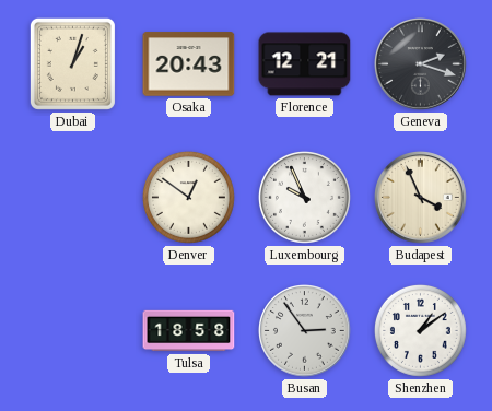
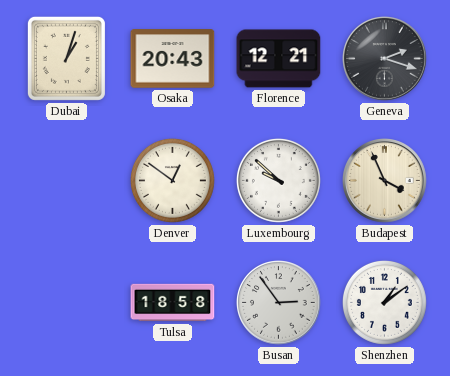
Luxembourg: 9:56 -> 9:52 (278, 180)
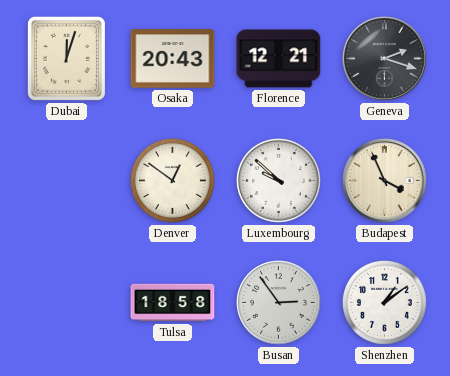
Dubai: 1:03 -> 12:03 (66, 58)
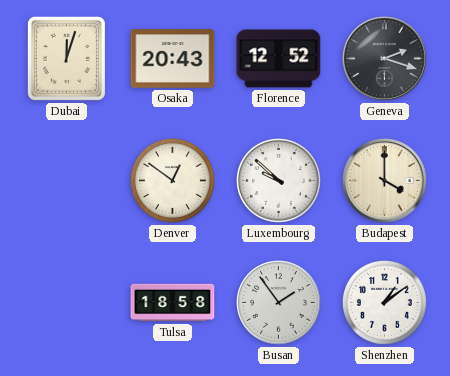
Florence: 12:21 -> 12:52 (279, 59)
Budapest: 3:56 -> 4:00 (385, 181)
Busan: 2:54 -> 1:54 (279, 303)
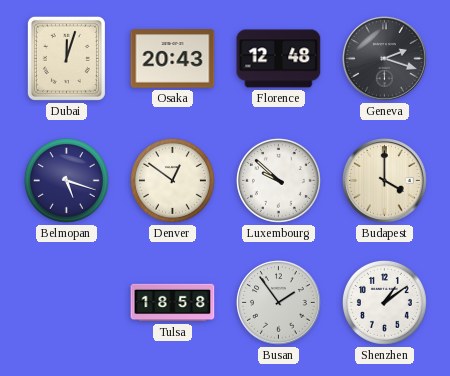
Florence: 12:52 -> 12:48 (279, 59)
Belmopan: none -> 5:18 (66, 180)
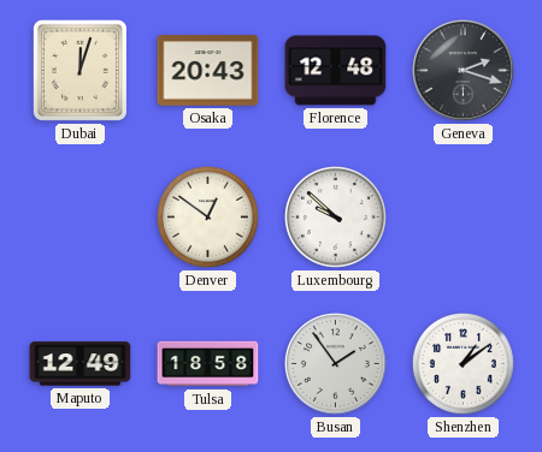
Belmopan: 5:18 -> none (66, 180)
Budapest: 4:00 -> none (385, 181)
Maputo: none -> 12:49 (81, 364)
